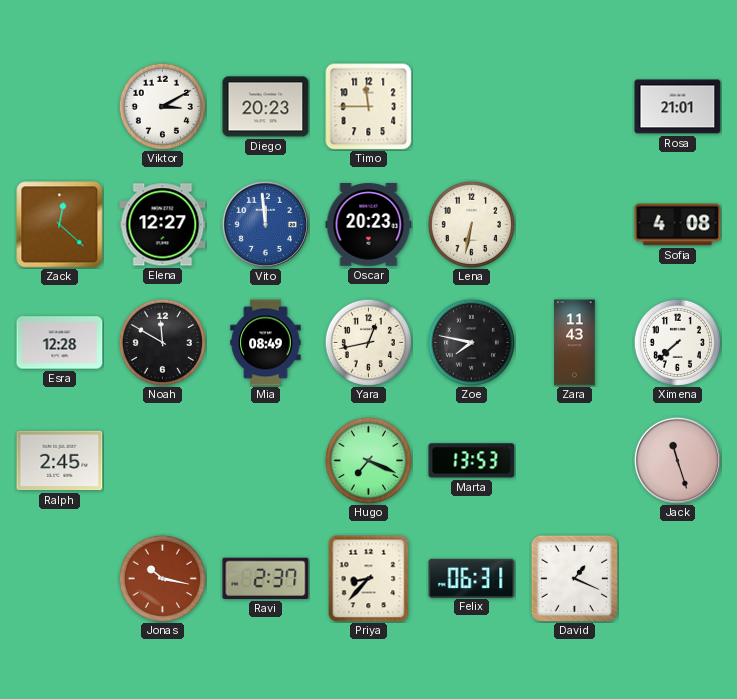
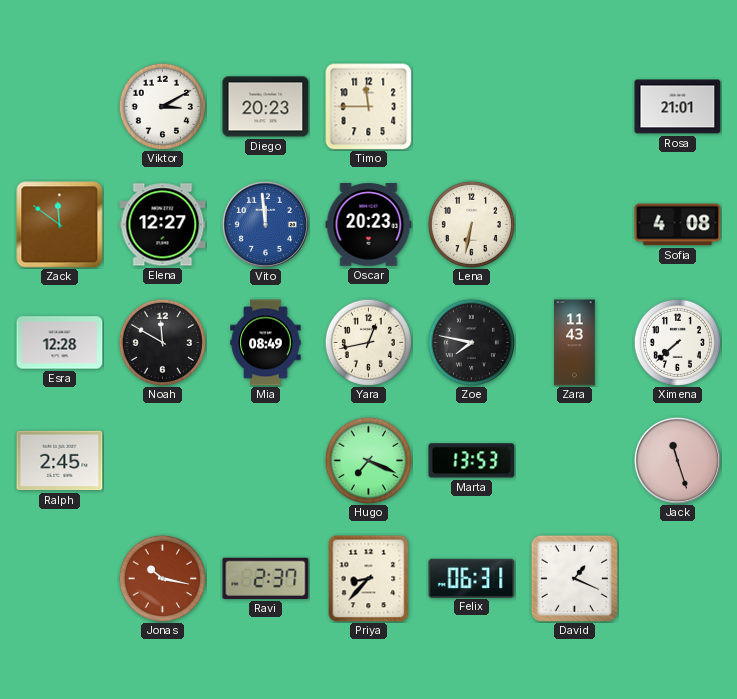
Zack: 12:22 -> 11:51 (60, 225)
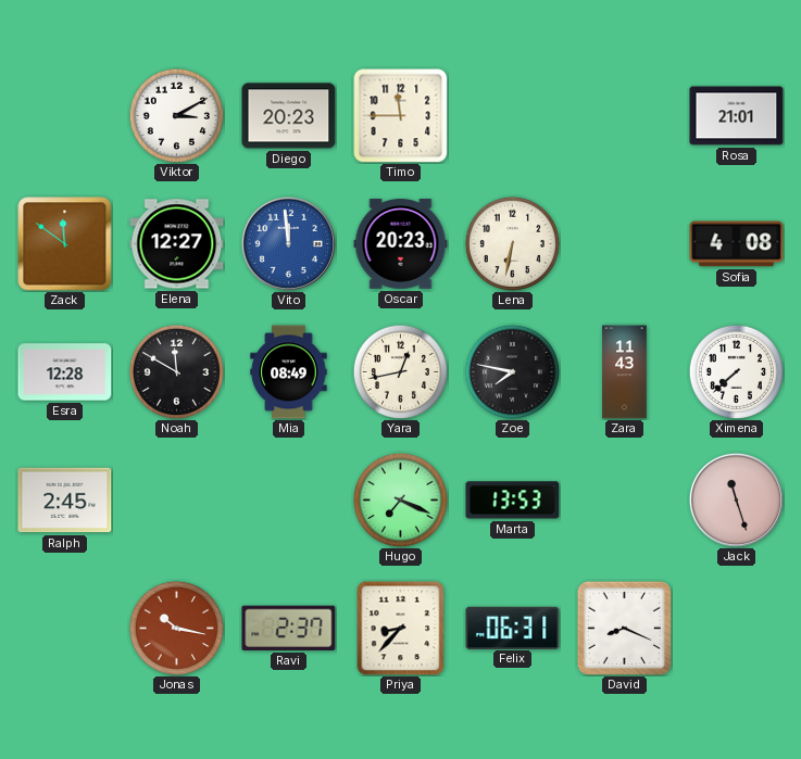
David: 1:19 -> 8:19 (624, 628)
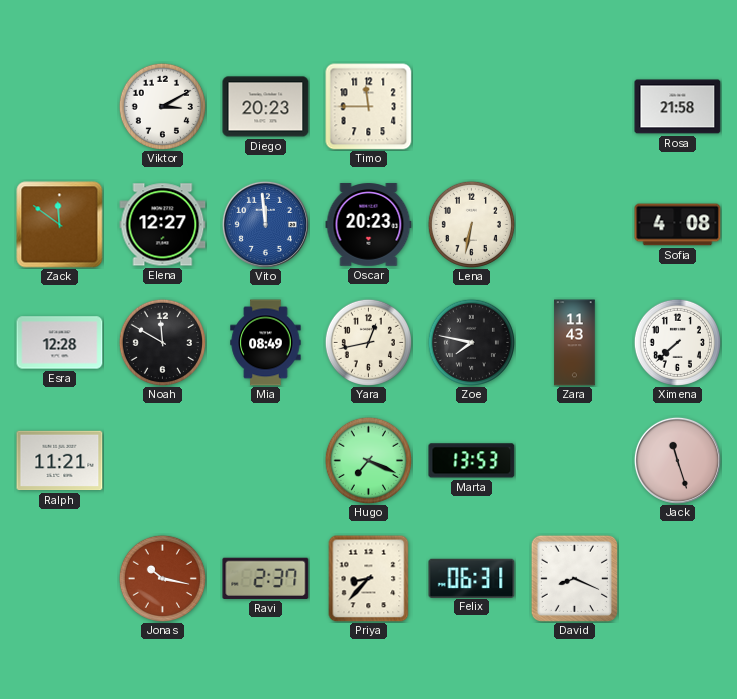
Rosa: 21:01 -> 21:58 (678, 107)
Ralph: 2:45 -> 11:21 (60, 461)
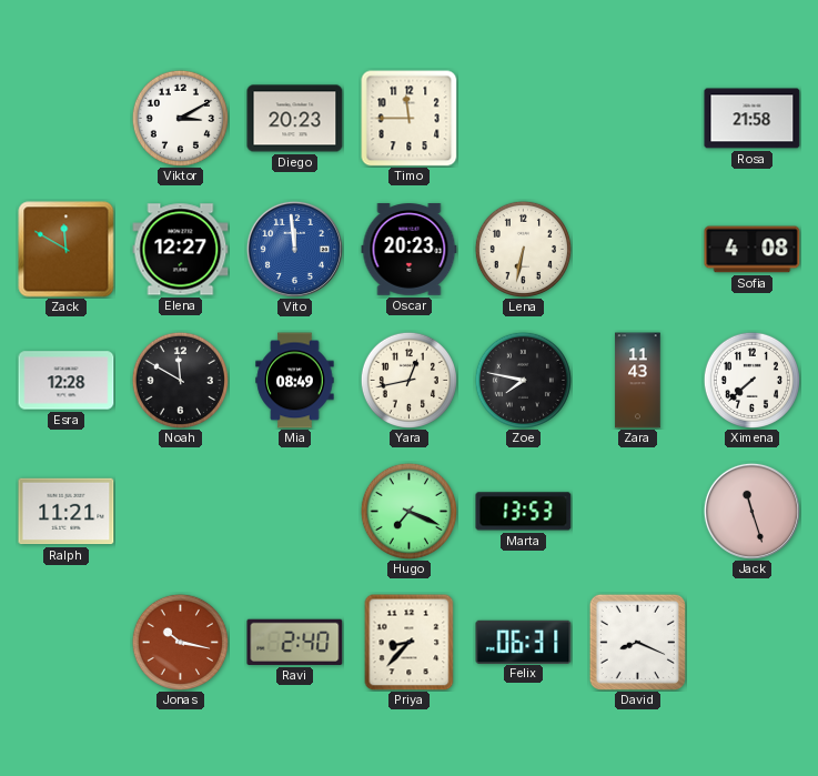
Zack: 11:51 -> 11:50 (67, 250)
Ravi: 2:37 -> 2:40 (295, 642)
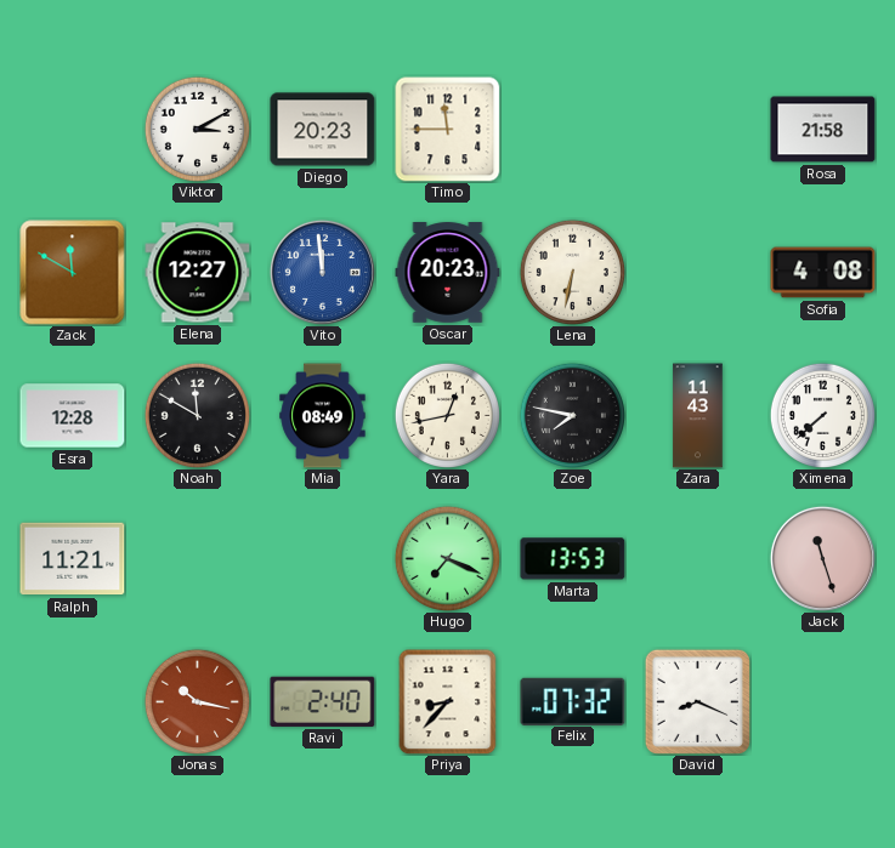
Felix: 06:31 -> 07:32 (573, 701)
